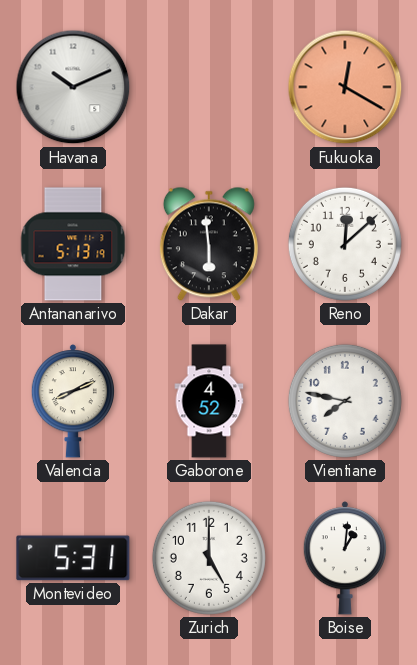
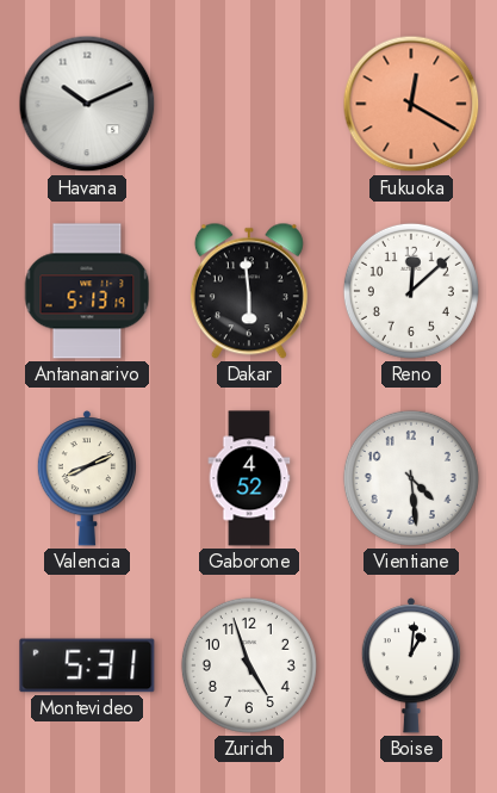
Vientiane: 7:47 -> 4:29 (411, 478)
Zurich: 5:00 -> 4:57 (249, 665)
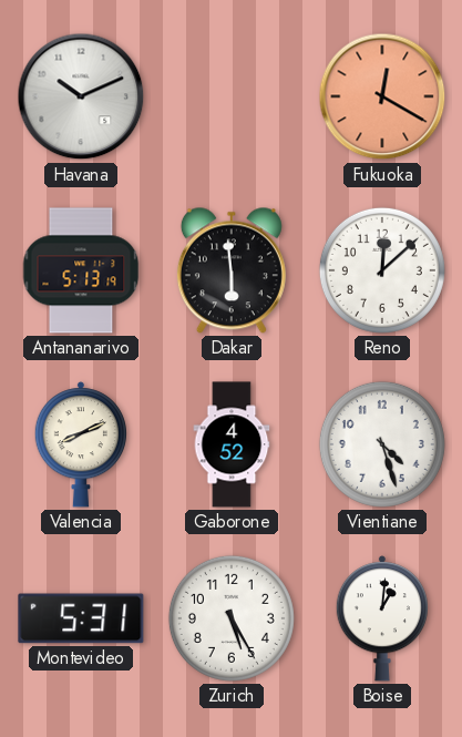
Vientiane: 4:29 -> 4:27 (382, 444)
Zurich: 4:57 -> 5:25 (232, 618)
